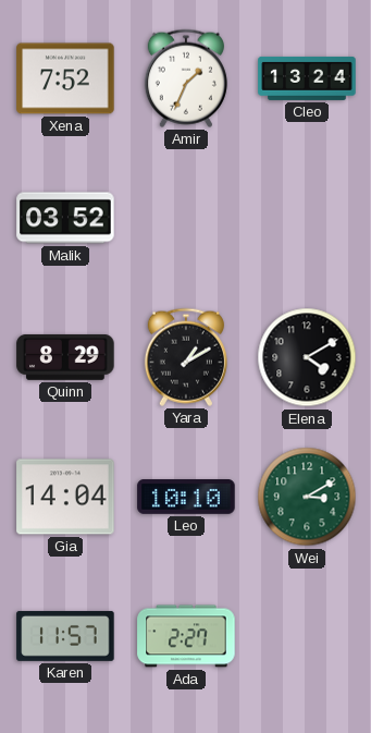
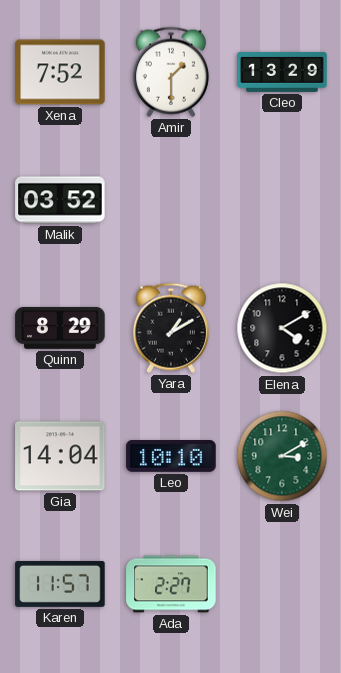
Amir: 1:34 -> 1:30 (171, 72)
Cleo: 13:24 -> 13:29 (282, 72)
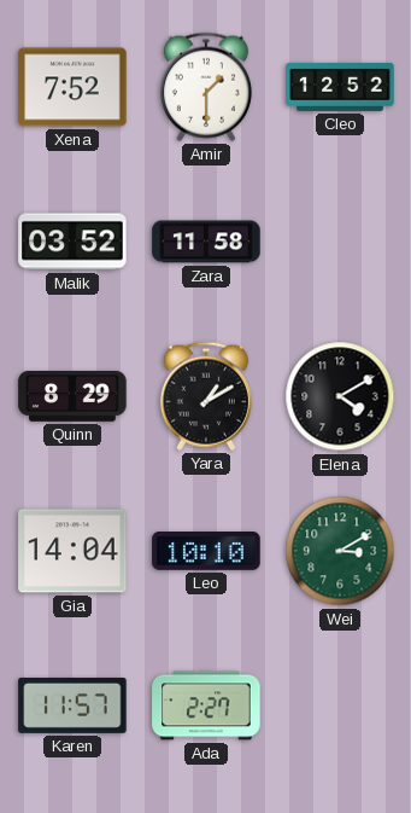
Cleo: 13:29 -> 12:52 (340, 87)
Zara: none -> 11:58 (206, 242)
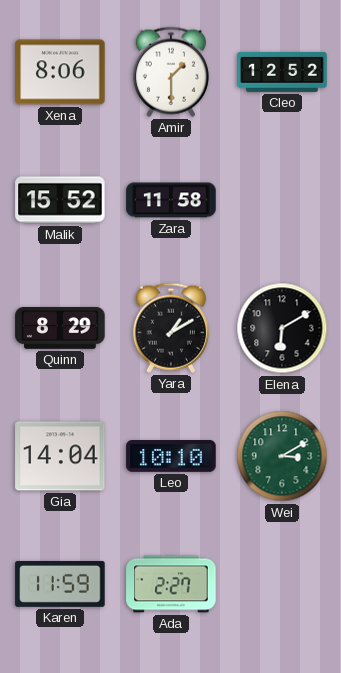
Xena: 7:52 -> 8:06 (60, 72)
Malik: 03:52 -> 15:52 (60, 200)
Elena: 4:10 -> 6:10 (282, 328)
Karen: 11:57 -> 11:59 (60, 584)
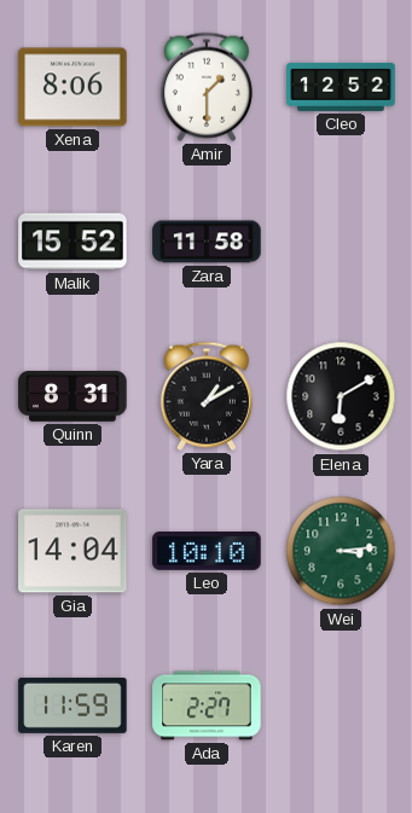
Quinn: 8:29 -> 8:31 (72, 396)
Wei: 3:10 -> 3:14 (341, 551)
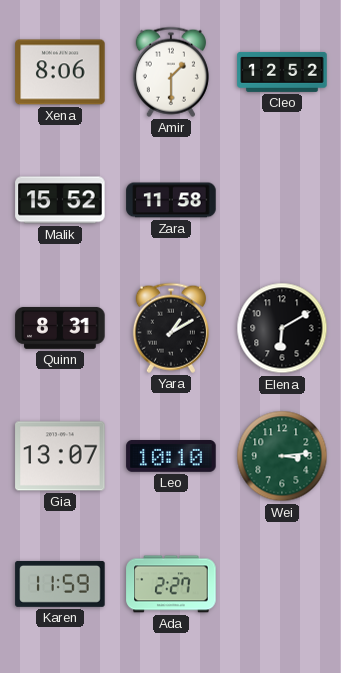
Gia: 14:04 -> 13:07 (60, 456)
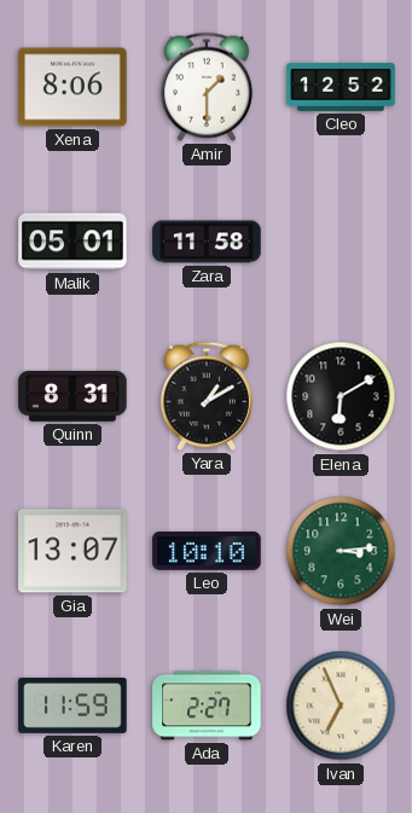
Malik: 15:52 -> 05:01 (72, 242)
Ivan: none -> 6:56 (341, 705)
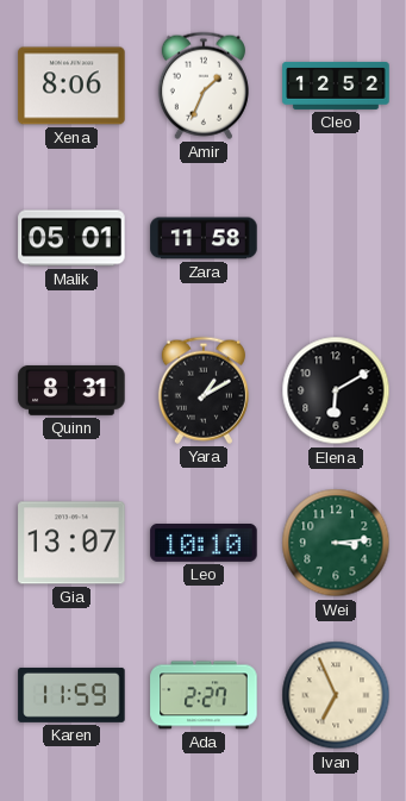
Amir: 1:30 -> 1:34 (204, 86)
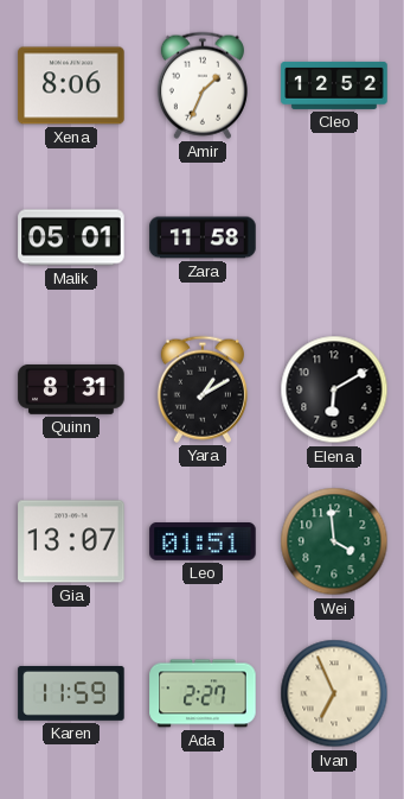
Leo: 10:10 -> 01:51 (203, 543)
Wei: 3:14 -> 3:59 (334, 541)
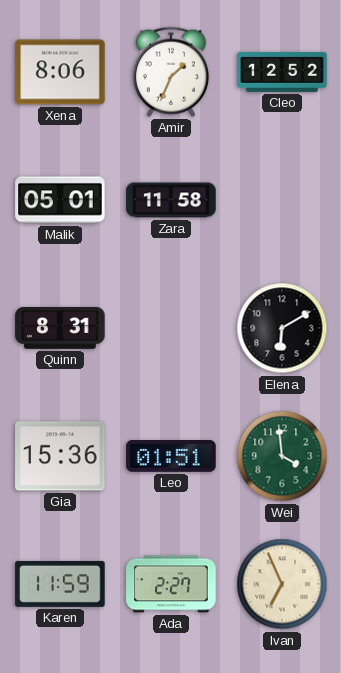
Yara: 1:10 -> none (203, 389)
Gia: 13:07 -> 15:36 (60, 456)
